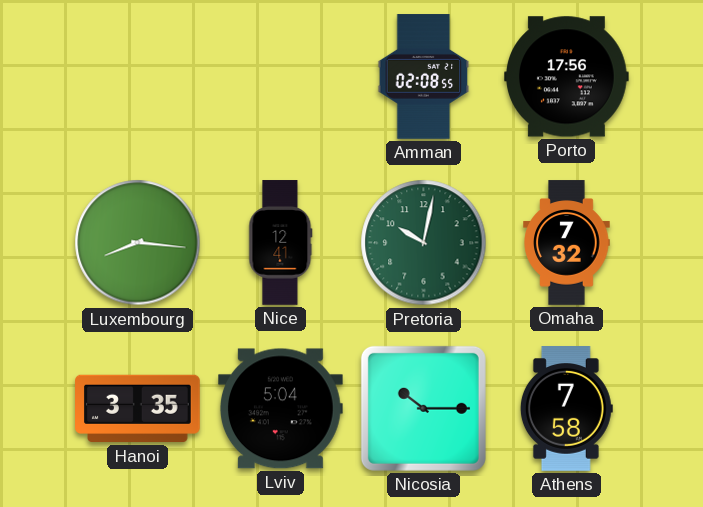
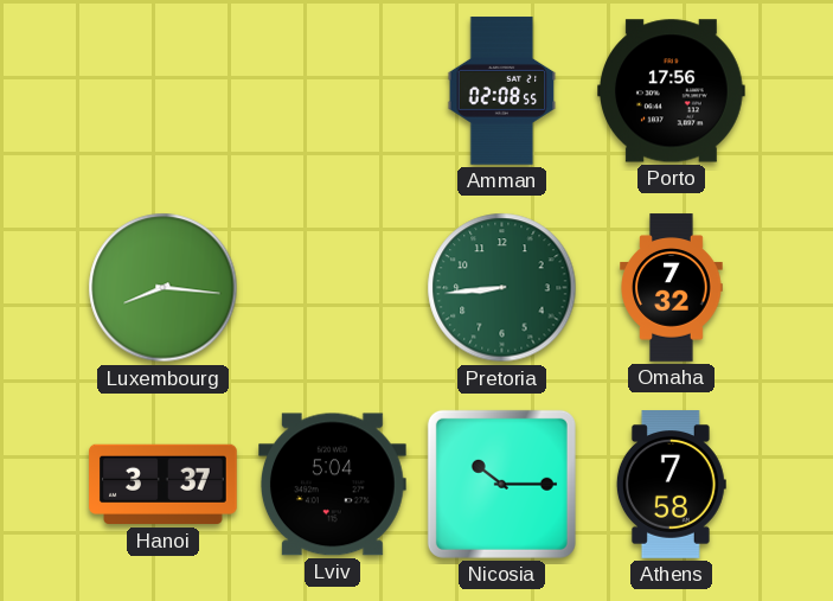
Nice: 12:41 -> none (281, 243)
Pretoria: 10:02 -> 8:44 (502, 288)
Hanoi: 3:35 -> 3:37 (164, 485)
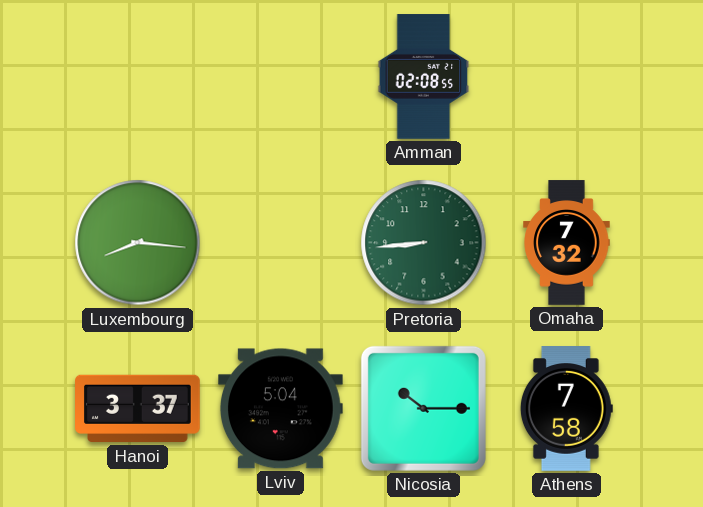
Porto: 17:56 -> none (672, 91)
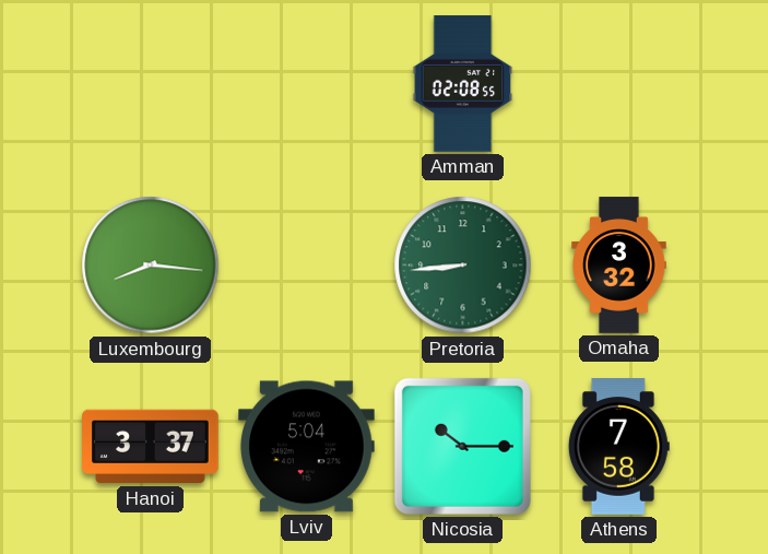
Omaha: 7:32 -> 3:32 (619, 266)
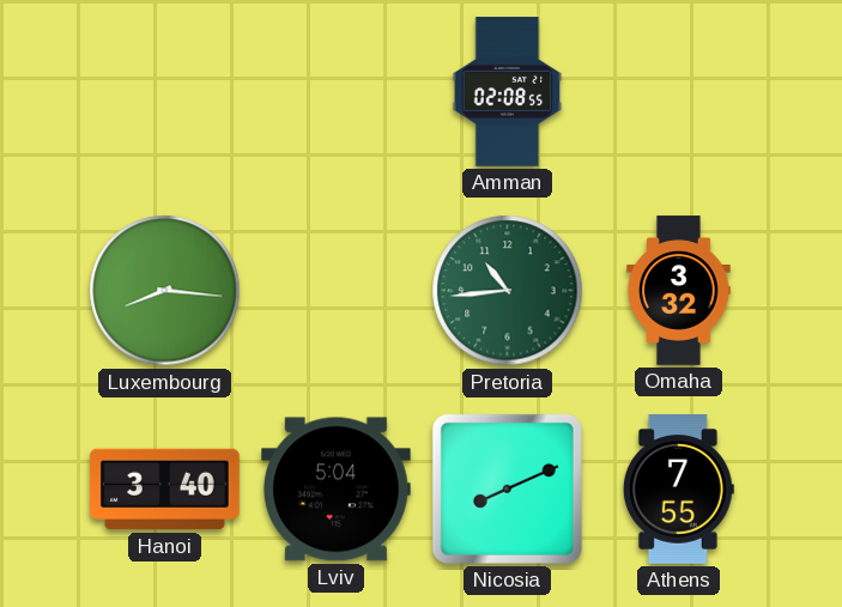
Pretoria: 8:44 -> 10:44 (508, 291)
Hanoi: 3:37 -> 3:40 (165, 490)
Nicosia: 10:15 -> 8:11 (507, 488)
Athens: 7:58 -> 7:55 (678, 490)
